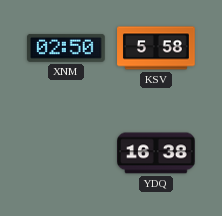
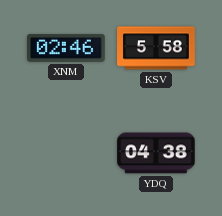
XNM: 02:50 -> 02:46 (67, 48)
YDQ: 16:38 -> 04:38 (157, 153)
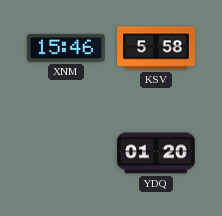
XNM: 02:46 -> 15:46 (67, 48)
YDQ: 04:38 -> 01:20 (157, 153)
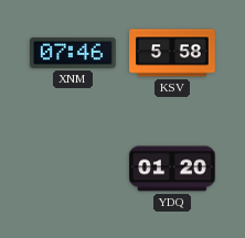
XNM: 15:46 -> 07:46 (74, 53)
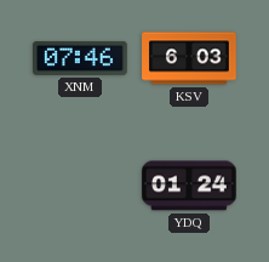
KSV: 5:58 -> 6:03 (189, 58)
YDQ: 01:20 -> 01:24 (190, 186)
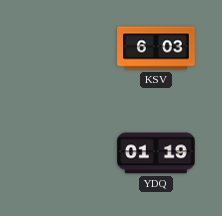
XNM: 07:46 -> none (81, 58)
YDQ: 01:24 -> 01:19 (157, 153)
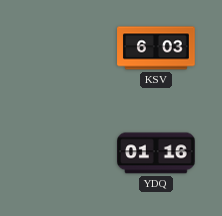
YDQ: 01:19 -> 01:16 (157, 153)
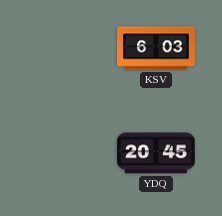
YDQ: 01:16 -> 20:45 (157, 153)
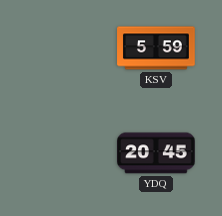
KSV: 6:03 -> 5:59 (156, 48)
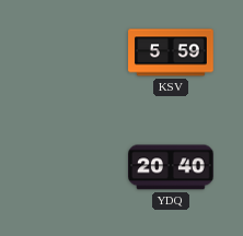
YDQ: 20:45 -> 20:40 (172, 167)
